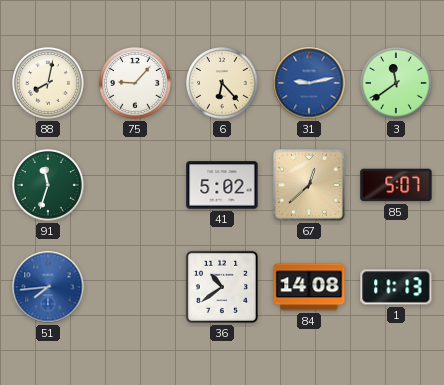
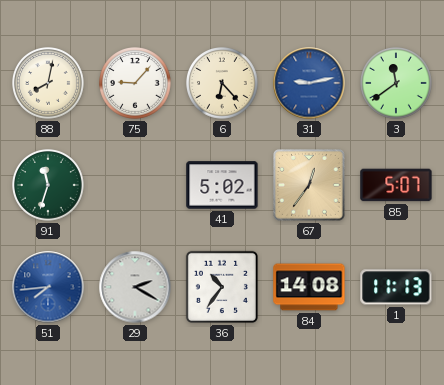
67: 12:38 -> 12:36 (310, 186)
29: none -> 2:20 (135, 287)
36: 10:39 -> 10:36 (222, 287)
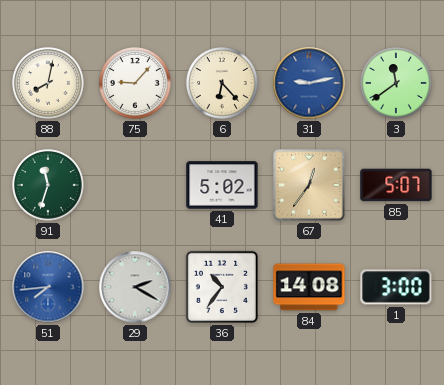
1: 11:13 -> 3:00 (396, 287)
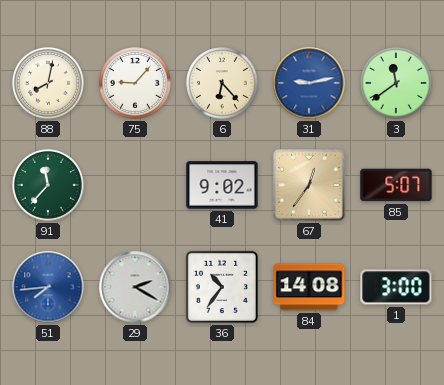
91: 11:33 -> 11:37 (49, 186)
41: 5:02 -> 9:02 (222, 185)
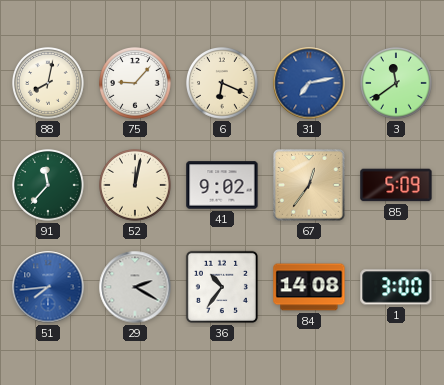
6: 6:23 -> 6:19 (223, 84)
31: 9:13 -> 7:13 (309, 83)
52: none -> 12:02 (136, 186)
85: 5:07 -> 5:09 (396, 185)
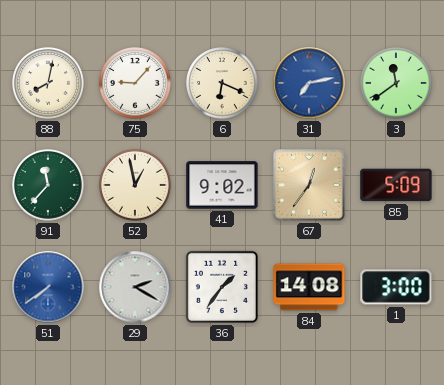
52: 12:02 -> 12:58 (136, 186)
51: 7:44 -> 7:39 (48, 287)
36: 10:36 -> 1:36 (222, 287)
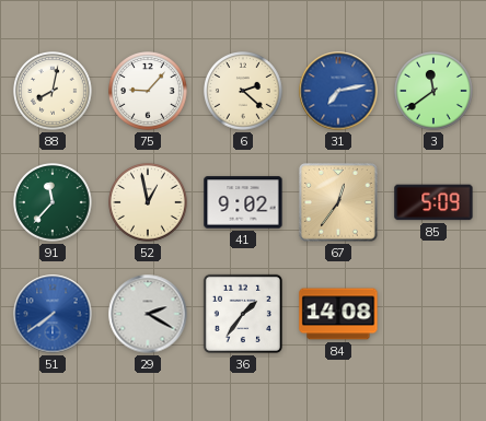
6: 6:19 -> 2:22 (244, 92)
1: 3:00 -> none (396, 287)
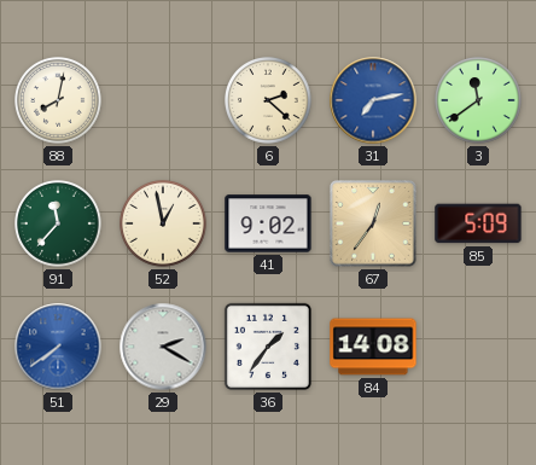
75: 9:07 -> none (149, 92)
